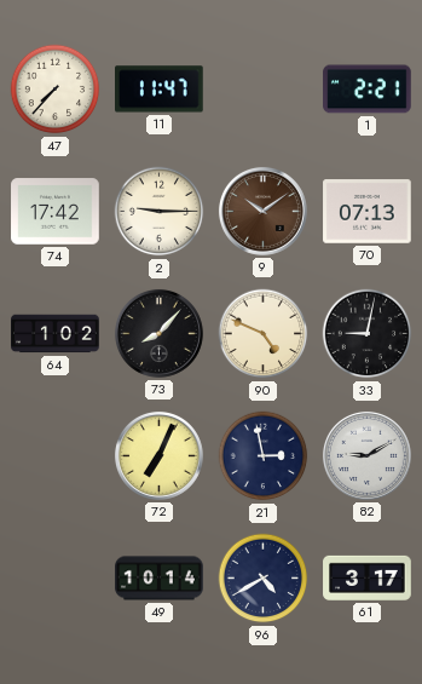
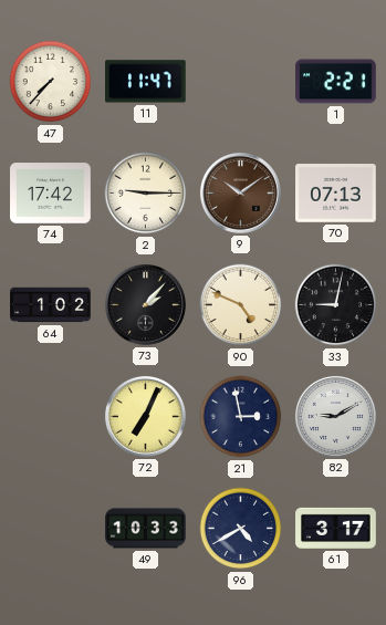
73: 8:07 -> 2:07 (145, 304)
49: 10:14 -> 10:33 (146, 529)
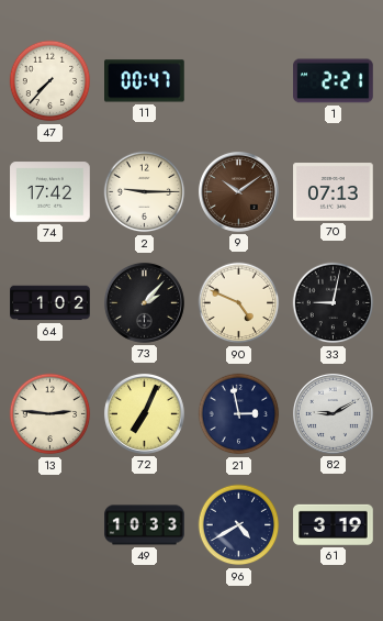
11: 11:47 -> 00:47 (145, 81)
13: none -> 2:46 (50, 414)
61: 3:17 -> 3:19 (334, 524)
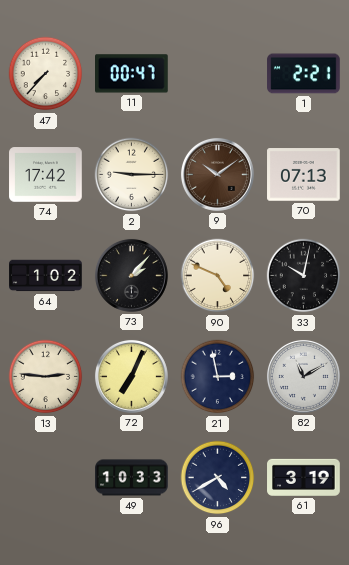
33: 9:02 -> 10:02 (304, 276)
82: 9:10 -> 11:10 (303, 376)
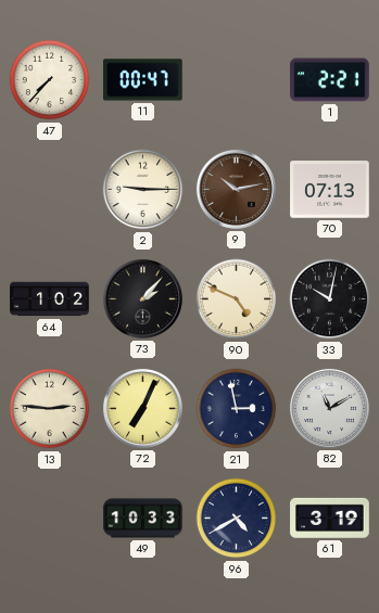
74: 17:42 -> none (46, 175)
9: 10:09 -> 10:13 (236, 189)
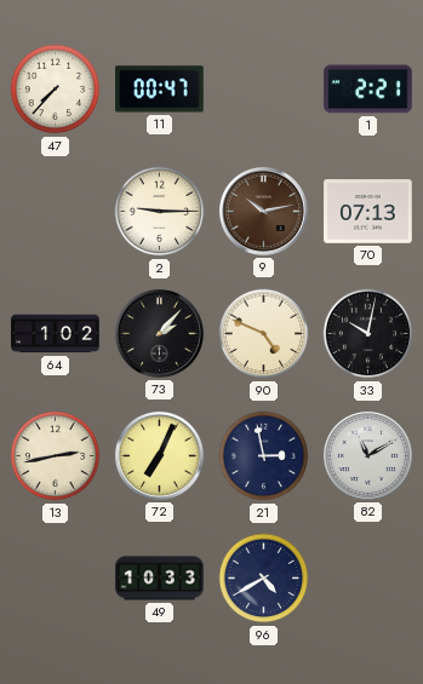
13: 2:46 -> 2:43 (56, 456)
61: 3:19 -> none (330, 518)
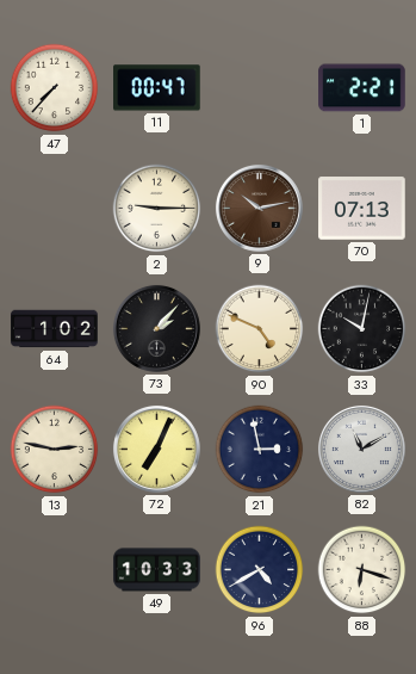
13: 2:43 -> 2:47 (55, 450)
88: none -> 6:18 (362, 570)
